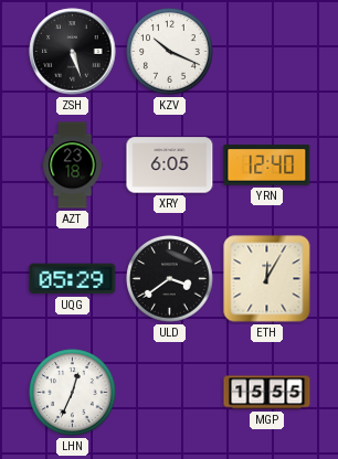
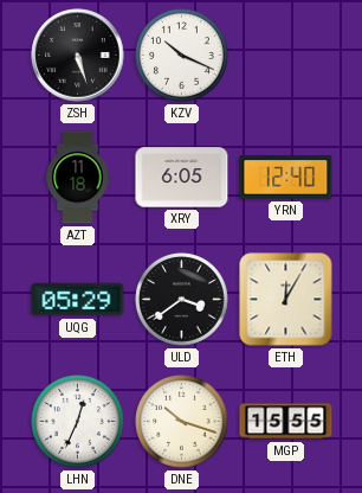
AZT: 23:18 -> 11:18 (78, 178)
DNE: none -> 10:18 (182, 422)
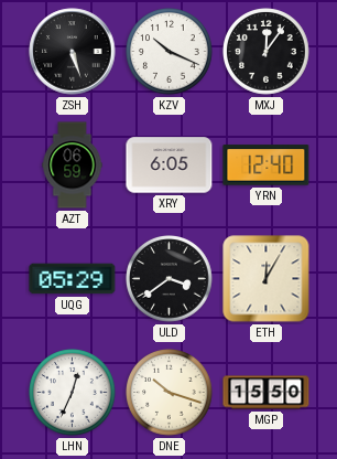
MXJ: none -> 12:06 (267, 52)
AZT: 11:18 -> 06:59 (73, 166)
MGP: 15:55 -> 15:50 (267, 393)
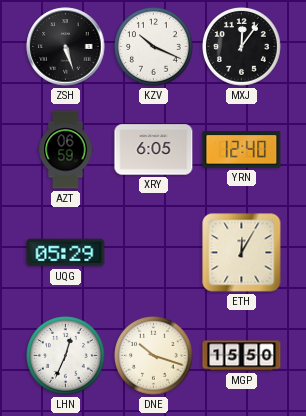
ULD: 3:39 -> none (170, 279)
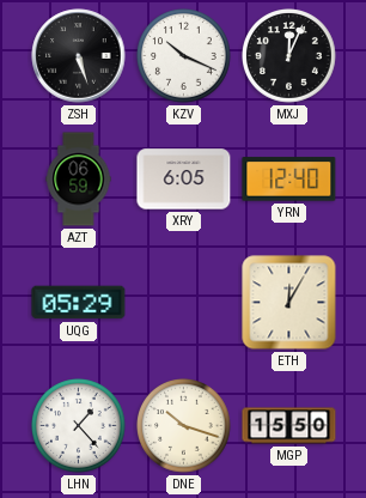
MXJ: 12:06 -> 12:04 (289, 56)
LHN: 12:34 -> 1:23 (79, 426)
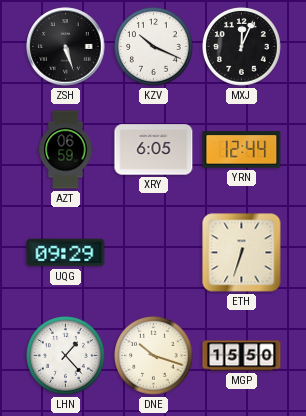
YRN: 12:40 -> 12:44 (242, 150)
UQG: 05:29 -> 09:29 (66, 253)
ETH: 12:05 -> 6:33 (242, 253)
